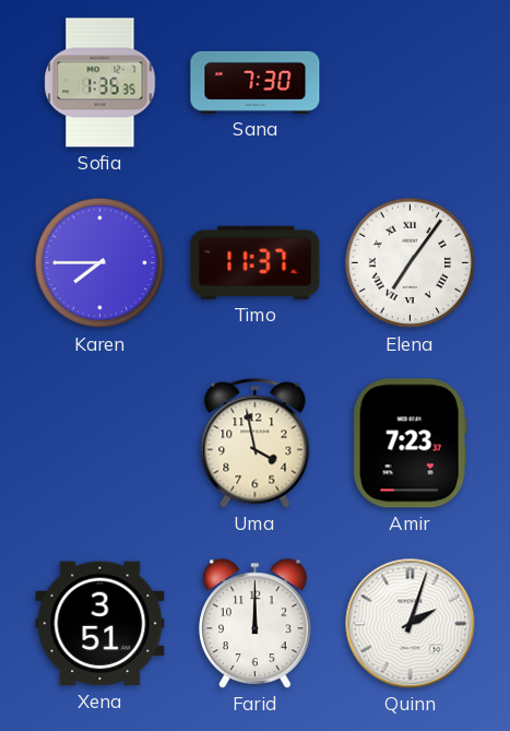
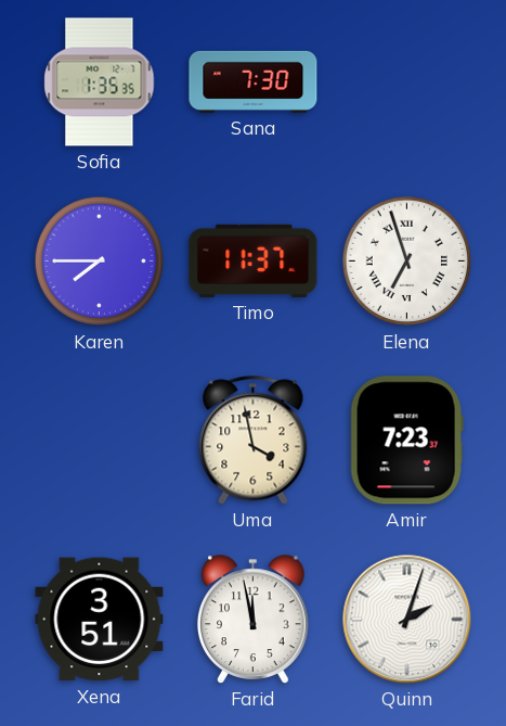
Elena: 7:06 -> 6:57 (407, 262)
Farid: 12:00 -> 11:58 (254, 620)
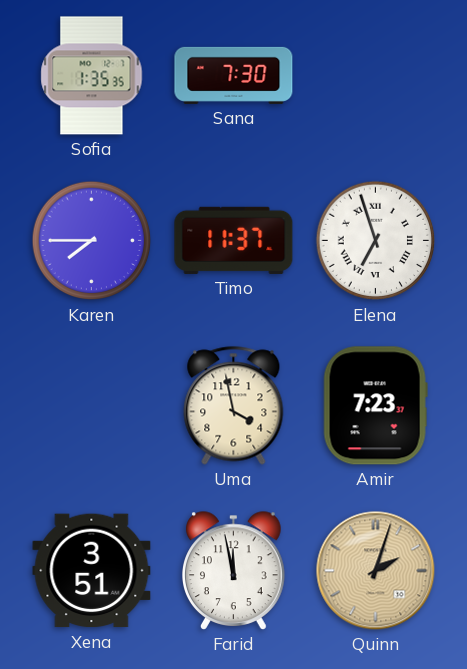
Quinn dial: white -> champagne (376, 571)
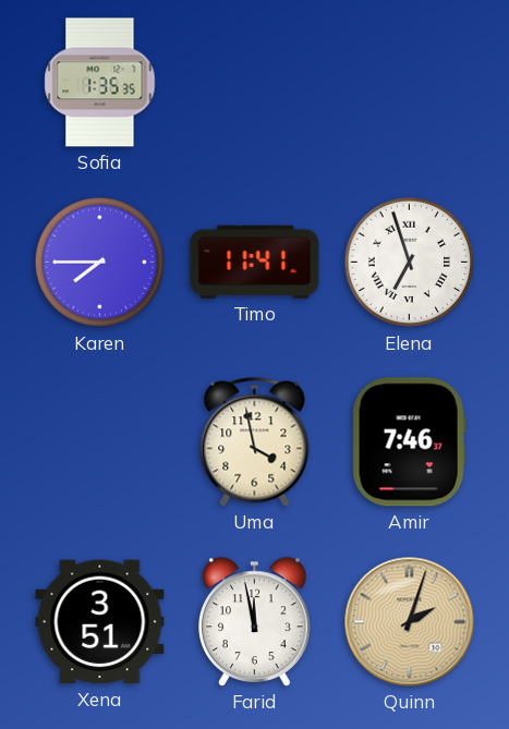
Sana: 7:30 -> none (234, 75)
Timo: 11:37 -> 11:41 (255, 262)
Amir: 7:23 -> 7:46 (409, 442)
